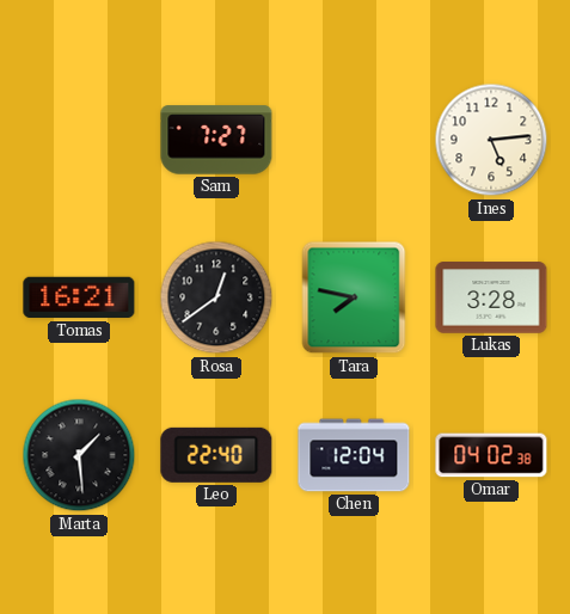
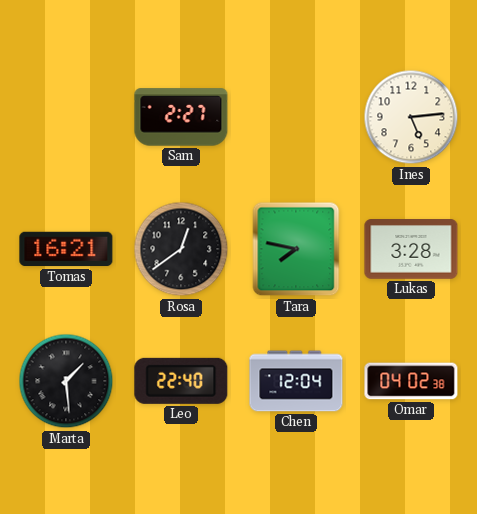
Sam: 7:27 -> 2:27 (181, 117)
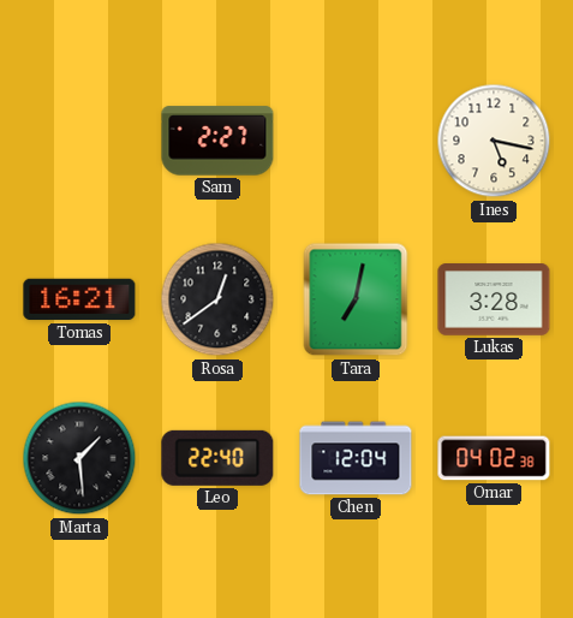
Ines: 5:14 -> 5:17 (494, 141)
Tara: 7:47 -> 7:02 (356, 299)
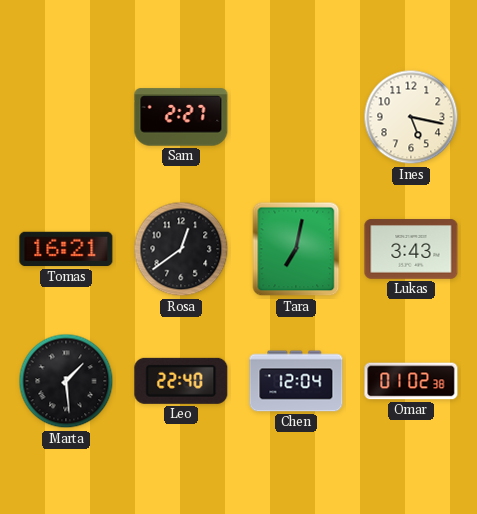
Lukas: 3:28 -> 3:43 (411, 249)
Omar: 04:02 -> 01:02 (411, 381)
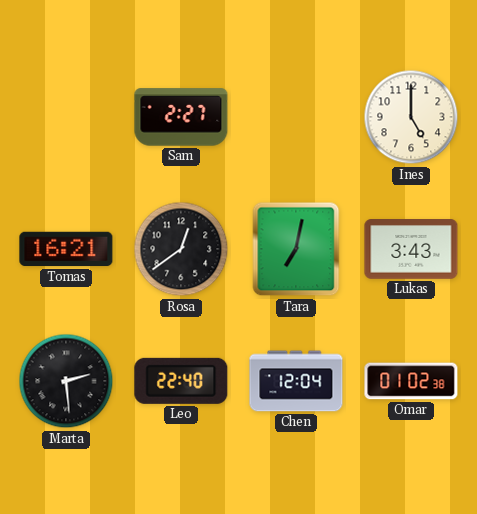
Ines: 5:17 -> 5:00 (411, 117)
Marta: 1:29 -> 2:29 (66, 381)
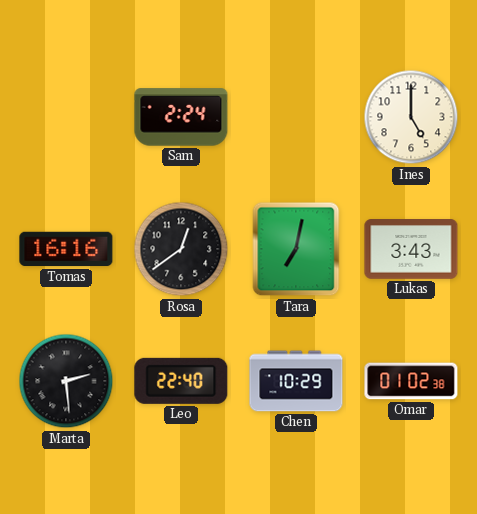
Sam: 2:27 -> 2:24 (181, 117)
Tomas: 16:21 -> 16:16 (66, 249)
Chen: 12:04 -> 10:29 (296, 381)
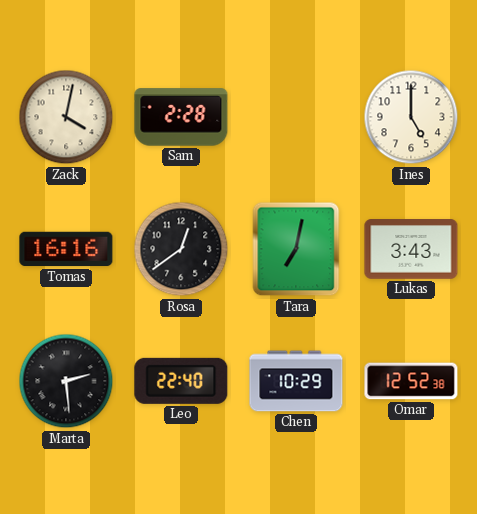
Zack: none -> 4:02 (66, 117)
Sam: 2:24 -> 2:28 (181, 117)
Omar: 01:02 -> 12:52 (411, 381)
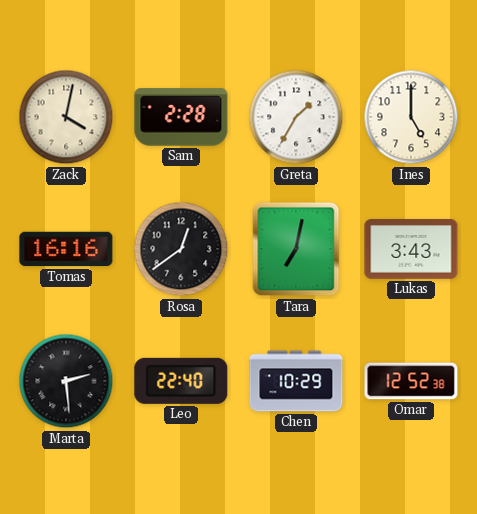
Greta: none -> 1:35 (296, 117)
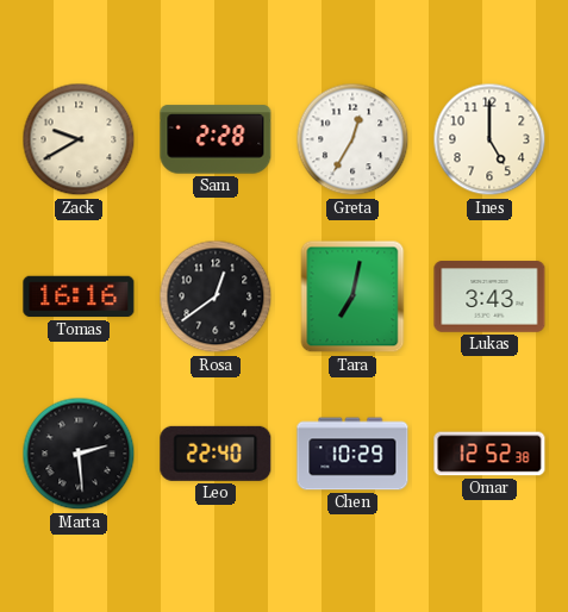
Zack: 4:02 -> 9:40 (79, 139)
Greta: 1:35 -> 12:35 (352, 139)
